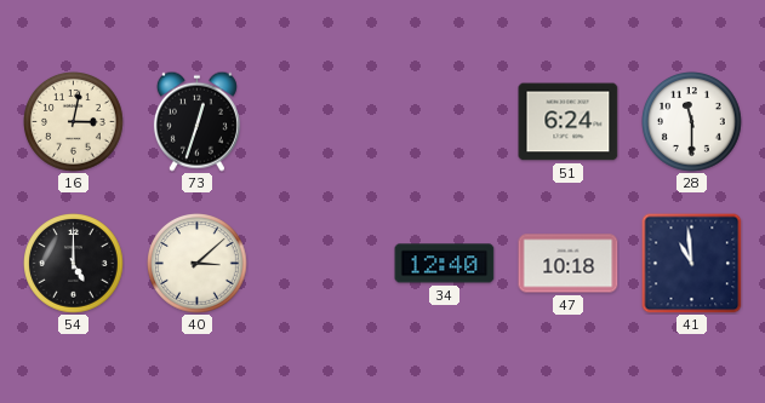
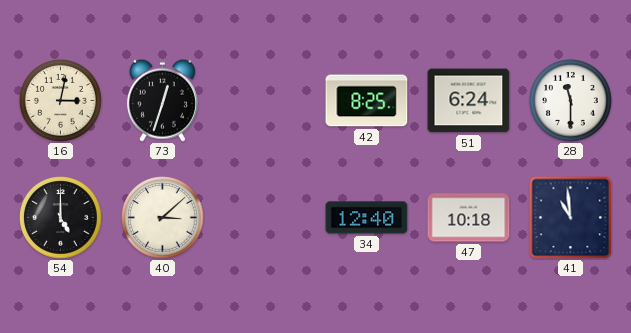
42: none -> 8:25 (367, 101)
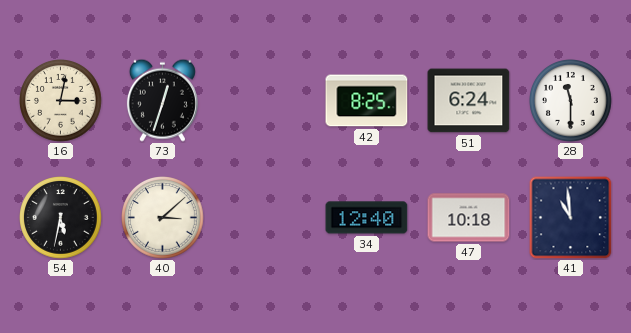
54: 5:00 -> 5:32 (61, 218)
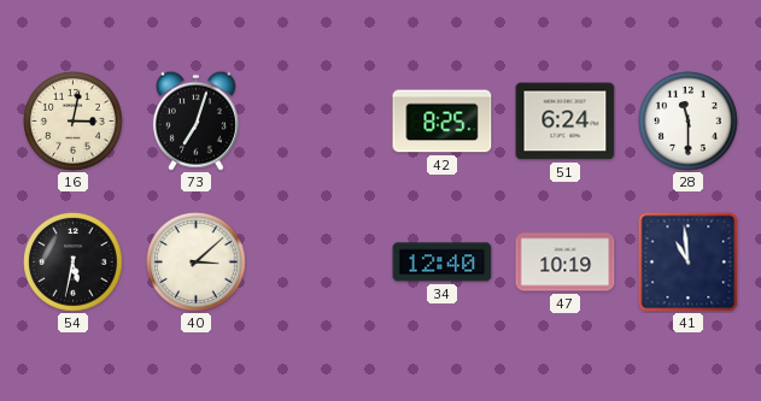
73: 12:33 -> 7:03 (195, 120)
47: 10:18 -> 10:19 (566, 263)
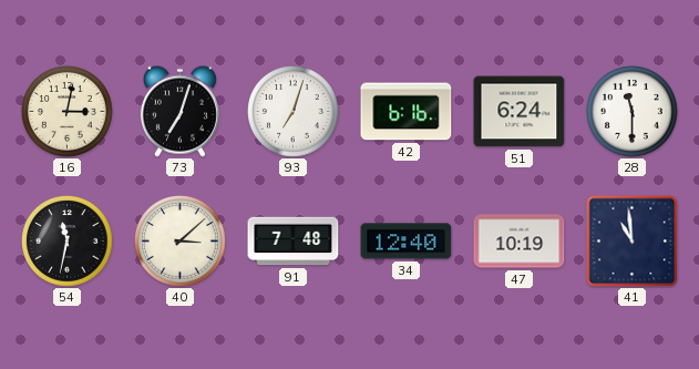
93: none -> 7:03 (294, 112)
42: 8:25 -> 6:16 (407, 112)
54: 5:32 -> 11:32 (68, 242)
91: none -> 7:48 (294, 242)
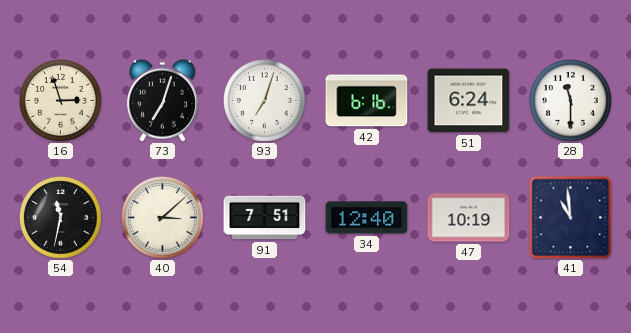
16: 3:02 -> 2:57 (61, 101)
91: 7:48 -> 7:51 (265, 218)
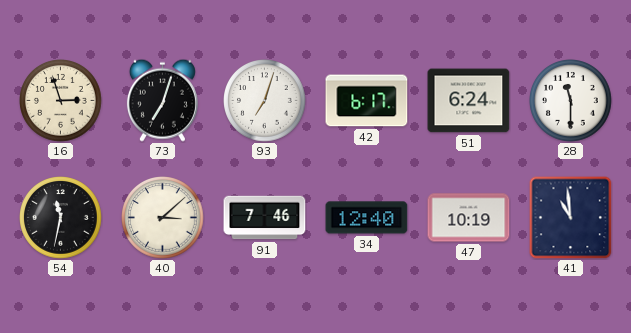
42: 6:16 -> 6:17 (367, 101)
91: 7:51 -> 7:46 (265, 218)
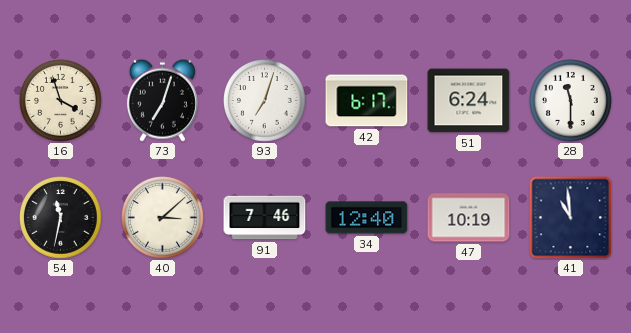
16: 2:57 -> 3:57 (61, 101)
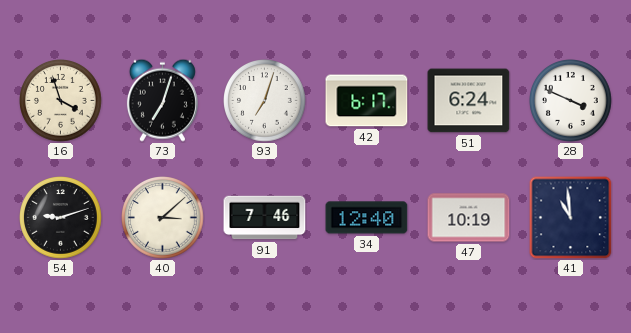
28: 11:30 -> 3:49 (571, 101)
54: 11:32 -> 9:12 (61, 218)
